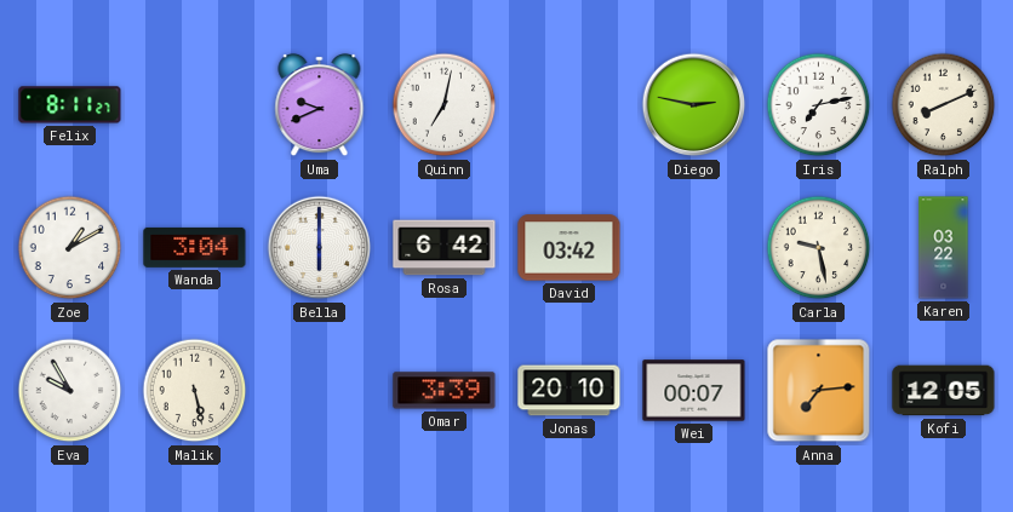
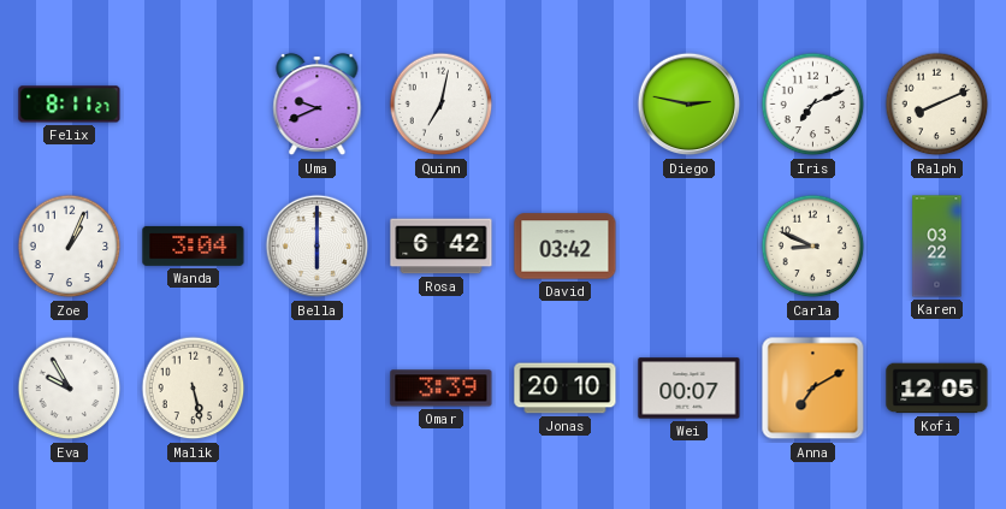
Iris: 7:13 -> 7:11 (813, 105)
Zoe: 1:10 -> 1:04 (70, 247)
Carla: 9:28 -> 8:49 (813, 247)
Anna: 7:14 -> 7:10 (813, 389)
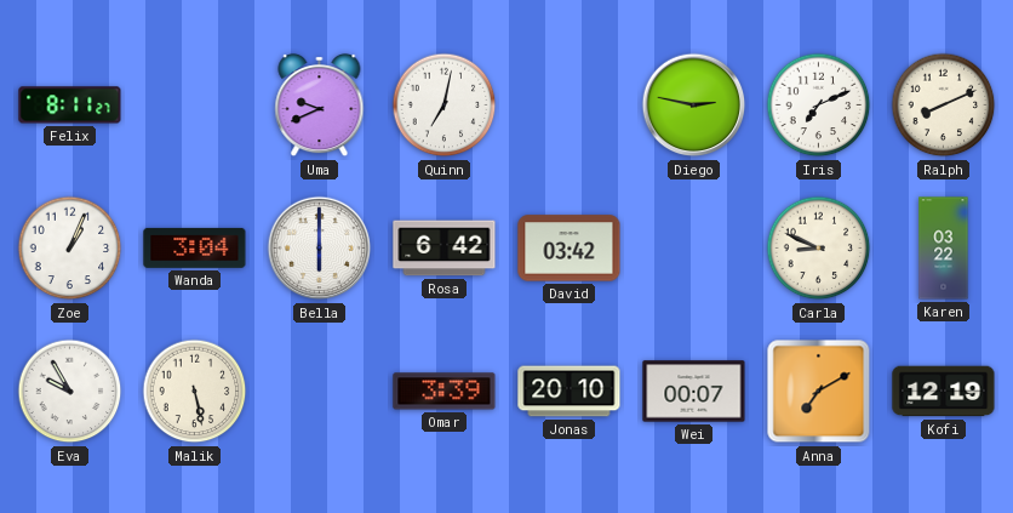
Kofi: 12:05 -> 12:19 (944, 392)
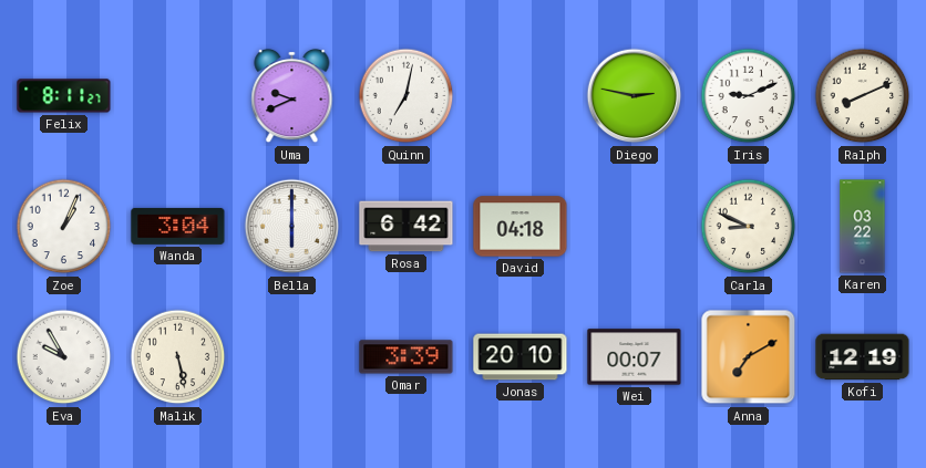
Iris: 7:11 -> 9:11 (749, 96)
David: 03:42 -> 04:18 (521, 227)
